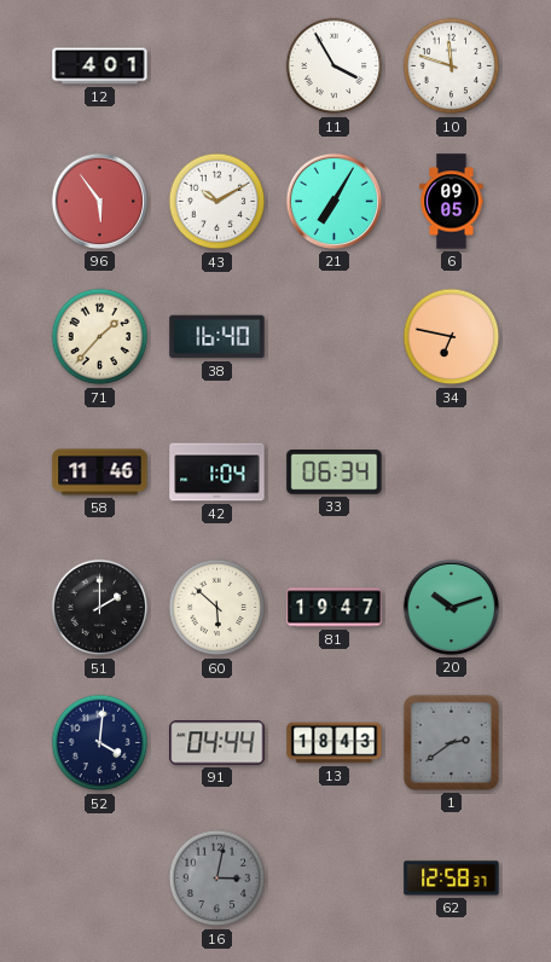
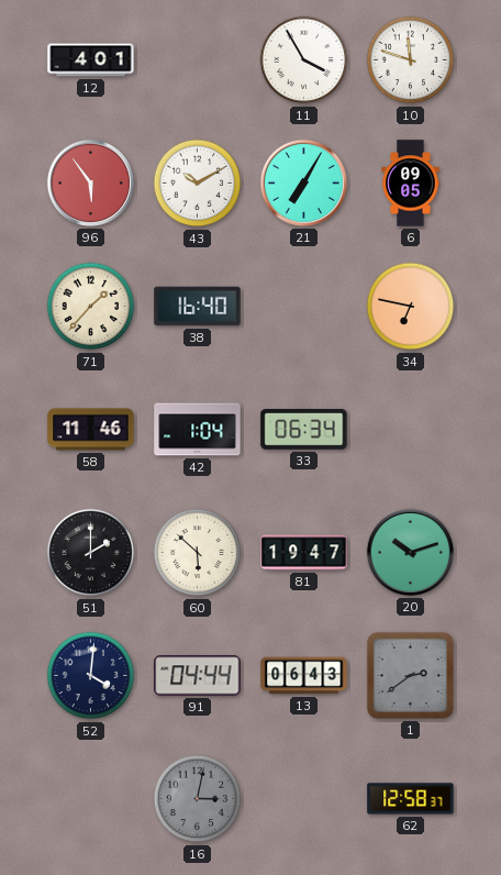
13: 18:43 -> 06:43 (304, 676)
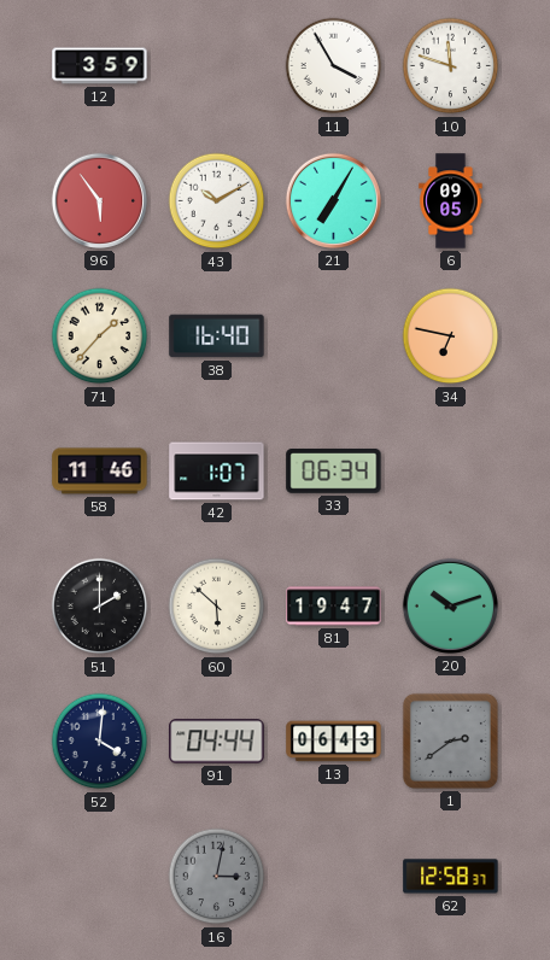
12: 4:01 -> 3:59 (100, 66)
42: 1:04 -> 1:07 (217, 472)
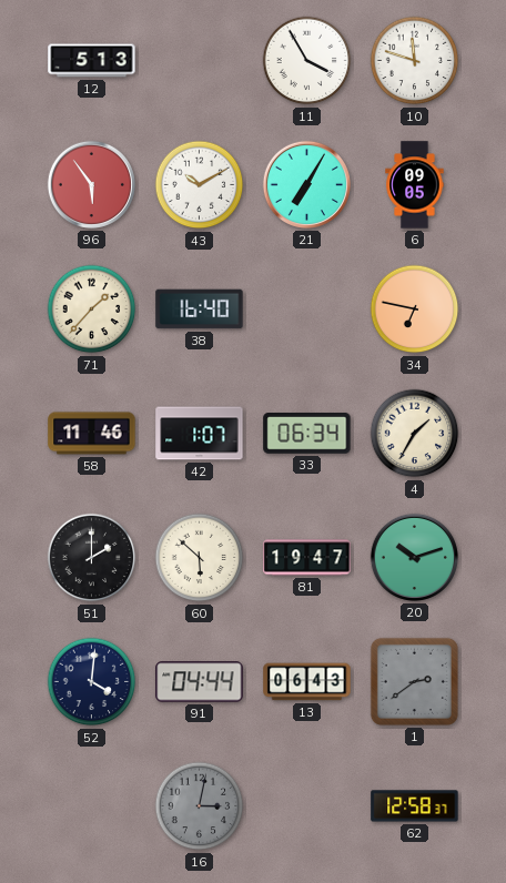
12: 3:59 -> 5:13 (92, 61)
4: none -> 1:35 (415, 434)
